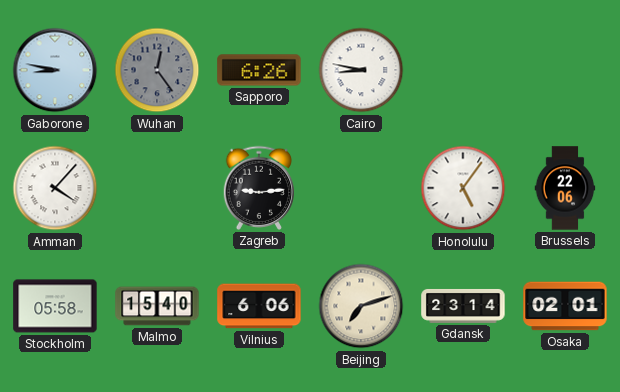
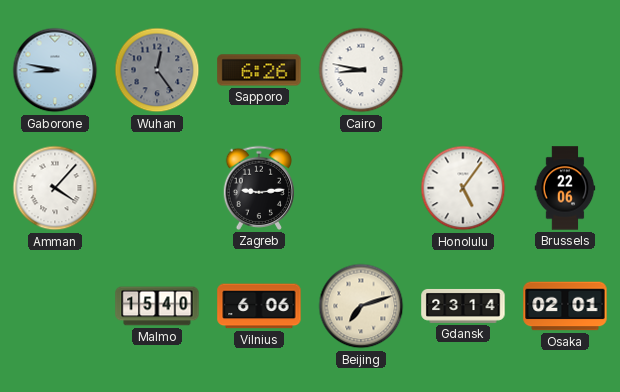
Stockholm: 05:58 -> none (55, 306)
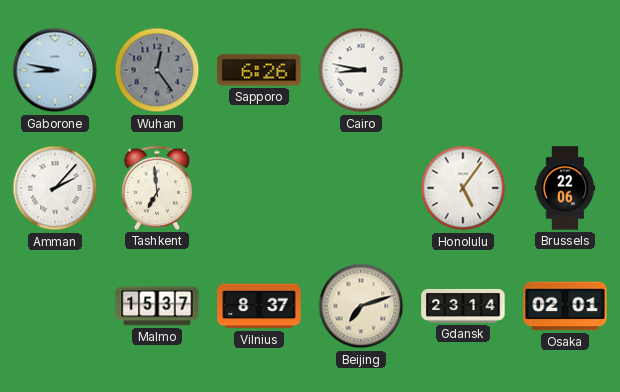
Amman: 4:07 -> 2:07 (55, 188)
Tashkent: none -> 6:59 (156, 188)
Zagreb: 9:14 -> none (258, 188)
Malmo: 15:40 -> 15:37 (157, 306)
Vilnius: 6:06 -> 8:37 (259, 306)
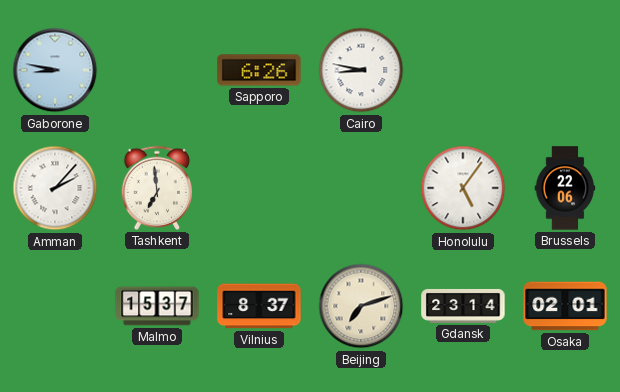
Wuhan: 12:24 -> none (157, 70)
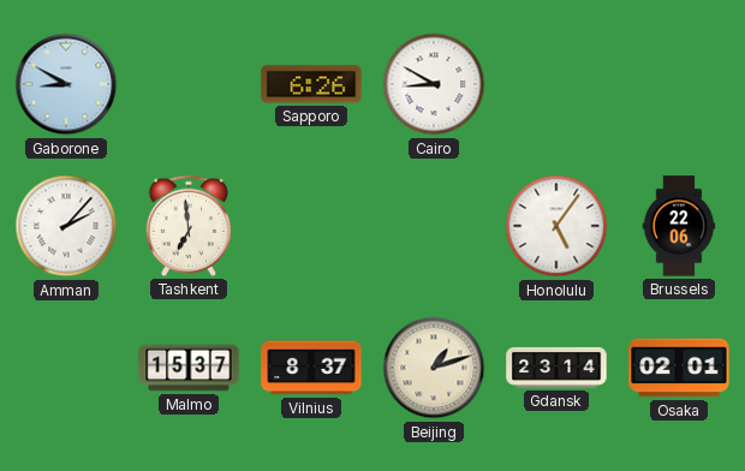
Gaborone: 8:47 -> 8:50 (66, 84)
Cairo: 8:47 -> 8:50 (434, 84)
Beijing: 7:12 -> 1:12 (434, 368)
